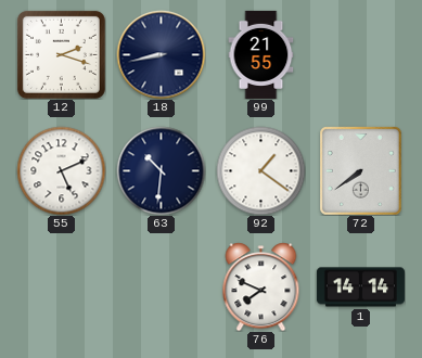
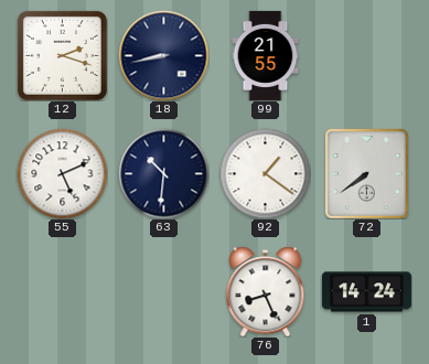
76: 7:49 -> 8:26 (266, 291)
1: 14:14 -> 14:24 (366, 292)
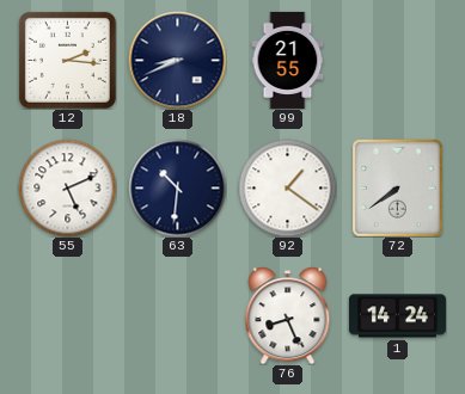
12: 2:18 -> 2:16 (67, 60)
18: 8:43 -> 8:41 (177, 60)
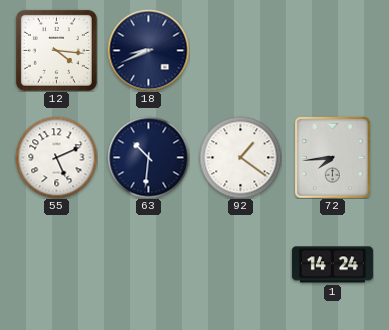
12: 2:16 -> 4:16 (56, 50)
99: 21:55 -> none (288, 60)
72: 7:39 -> 7:44 (333, 158)
76: 8:26 -> none (288, 315)
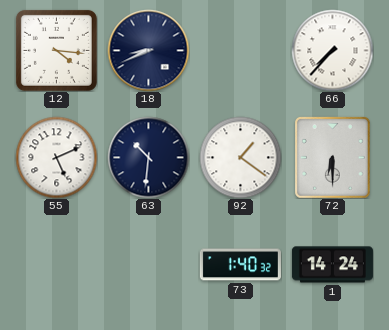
66: none -> 7:37 (332, 50)
72: 7:44 -> 6:30 (333, 158)
73: none -> 1:40 (240, 265)
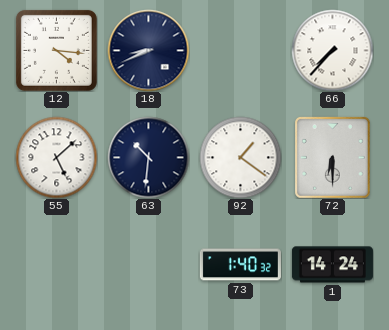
55: 5:11 -> 5:08 (56, 157)
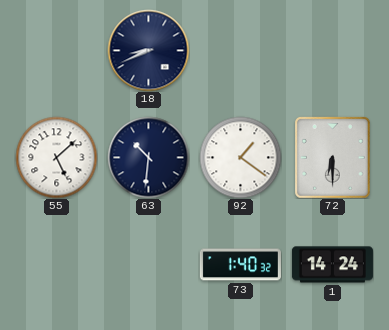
12: 4:16 -> none (56, 50)
66: 7:37 -> none (332, 50)
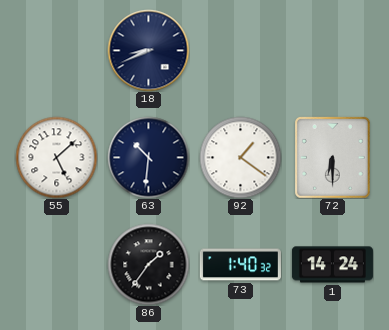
86: none -> 1:36 (148, 264)
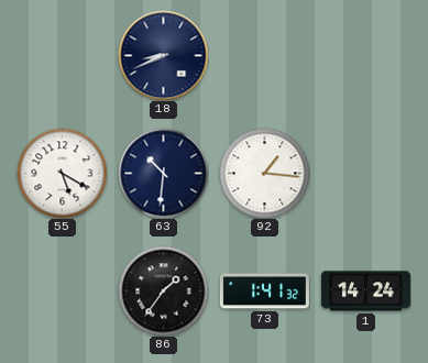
55: 5:08 -> 5:20 (62, 173)
92: 1:21 -> 1:16 (264, 173)
72: 6:30 -> none (333, 158)
73: 1:40 -> 1:41 (264, 291)
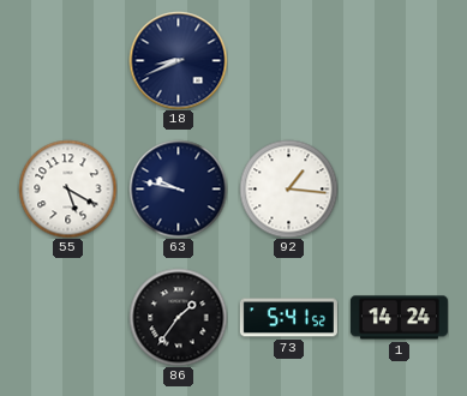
63: 10:31 -> 9:47 (178, 188)
73: 1:41 -> 5:41 (288, 318)
